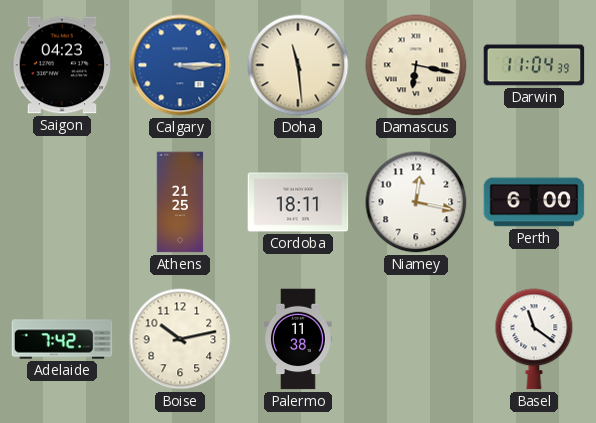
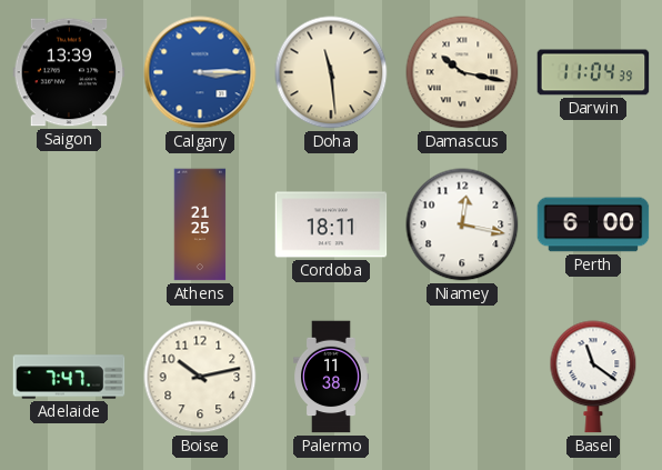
Saigon: 04:23 -> 13:39 (69, 72)
Damascus: 6:17 -> 10:17 (462, 72)
Adelaide: 7:42 -> 7:47 (69, 377)
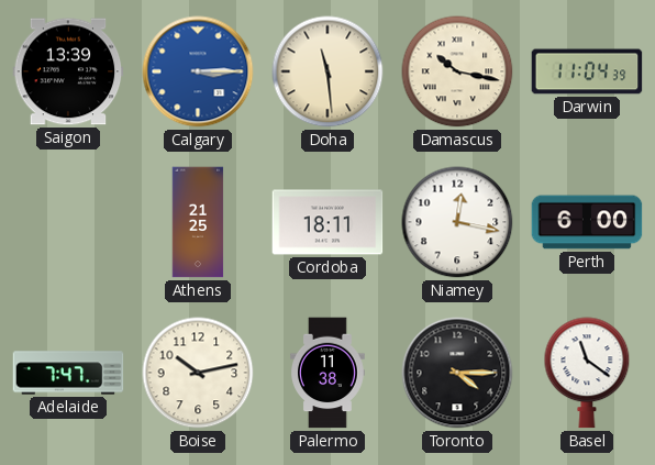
Toronto: none -> 4:15 (457, 373)
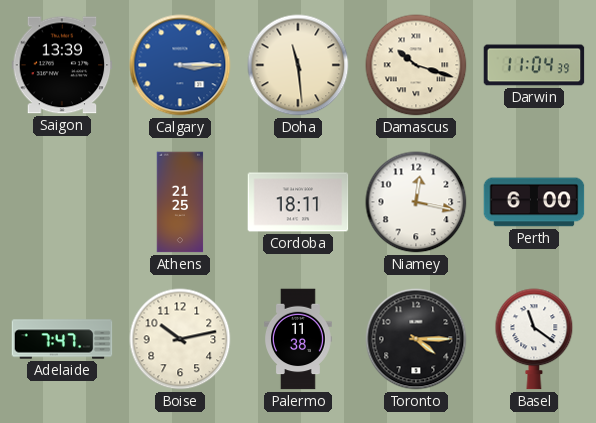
Damascus: 10:17 -> 10:18 (416, 65)
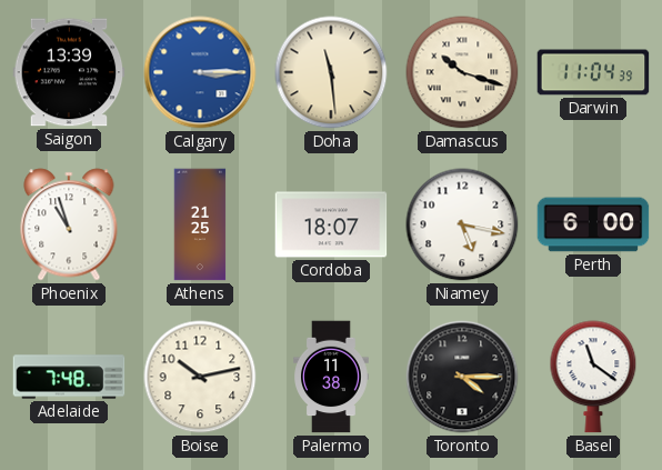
Phoenix: none -> 10:57 (69, 224)
Cordoba: 18:11 -> 18:07 (331, 224)
Niamey: 12:17 -> 5:17 (462, 224)
Adelaide: 7:47 -> 7:48 (69, 377)
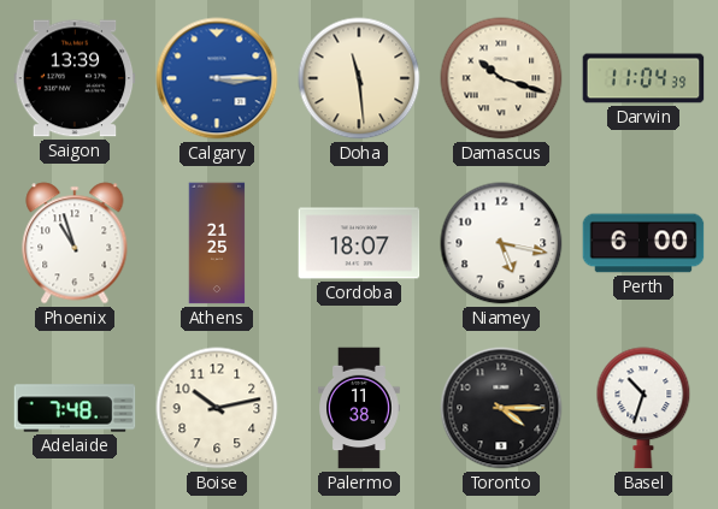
Basel: 11:21 -> 10:33 (643, 408)
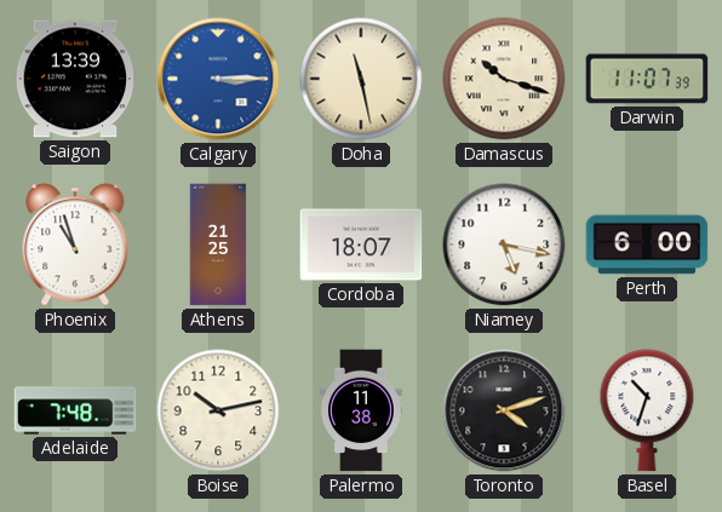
Doha: 11:29 -> 11:28 (361, 79)
Darwin: 11:04 -> 11:07 (647, 79)
Toronto: 4:15 -> 4:12 (504, 410)
